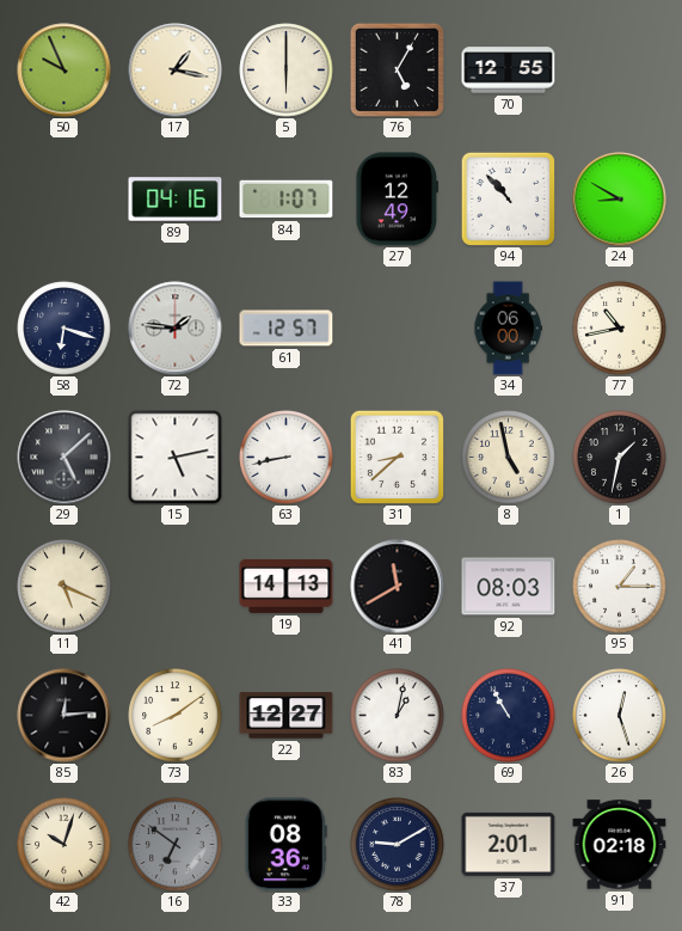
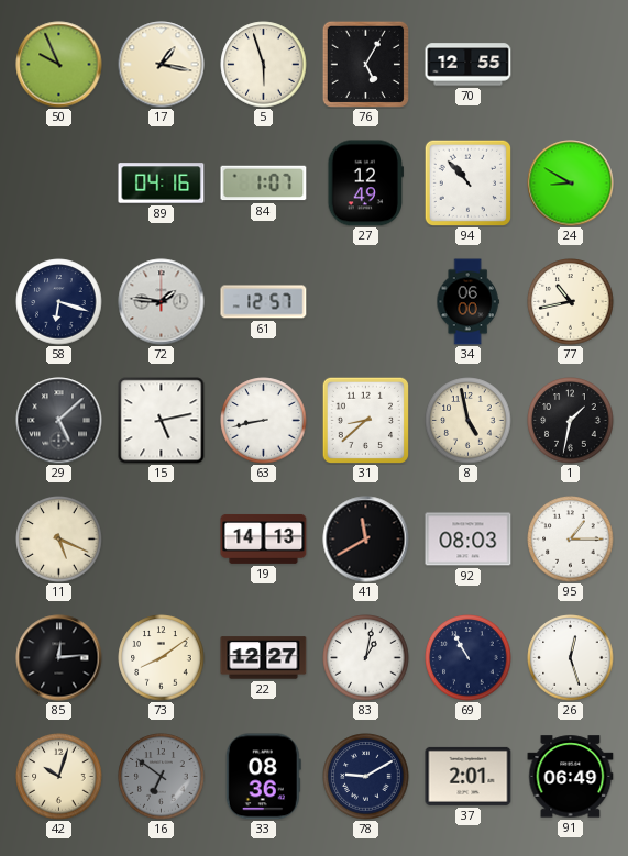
5: 6:00 -> 5:57 (264, 65)
91: 02:18 -> 06:49 (571, 777)
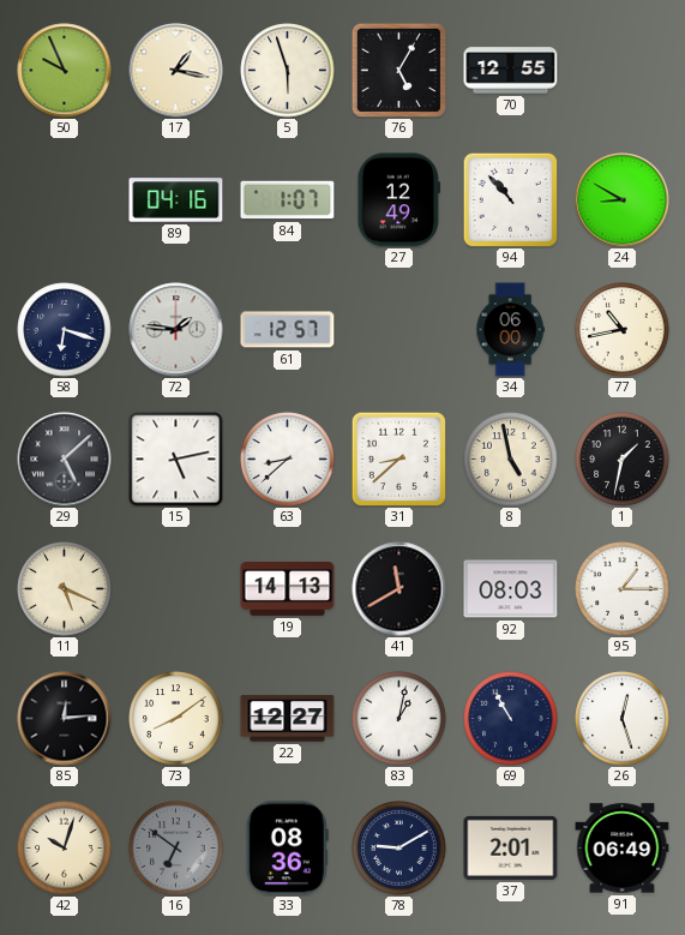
63: 8:43 -> 8:38 (288, 460)
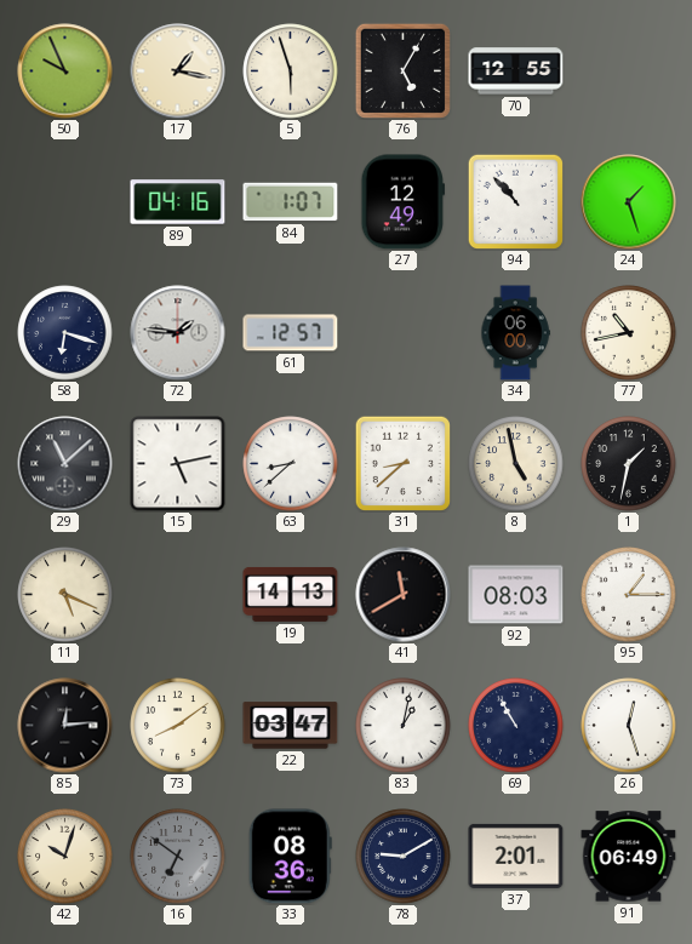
24: 8:50 -> 1:27 (629, 202)
29: 5:08 -> 11:08 (65, 464)
22: 12:27 -> 03:47 (291, 726)
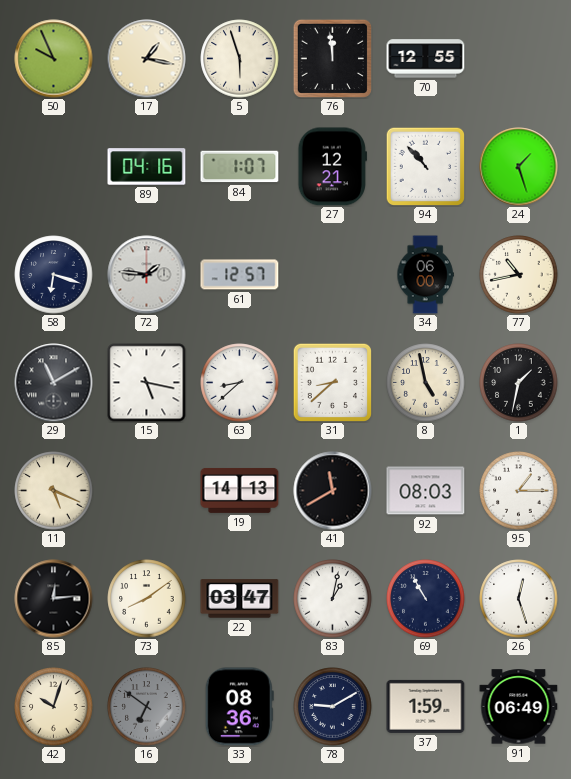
76: 5:05 -> 11:59 (332, 58)
27: 12:49 -> 12:21 (332, 167)
29: 11:08 -> 11:10 (54, 383)
15: 5:13 -> 5:17 (147, 383)
37: 2:01 -> 1:59 (426, 706)
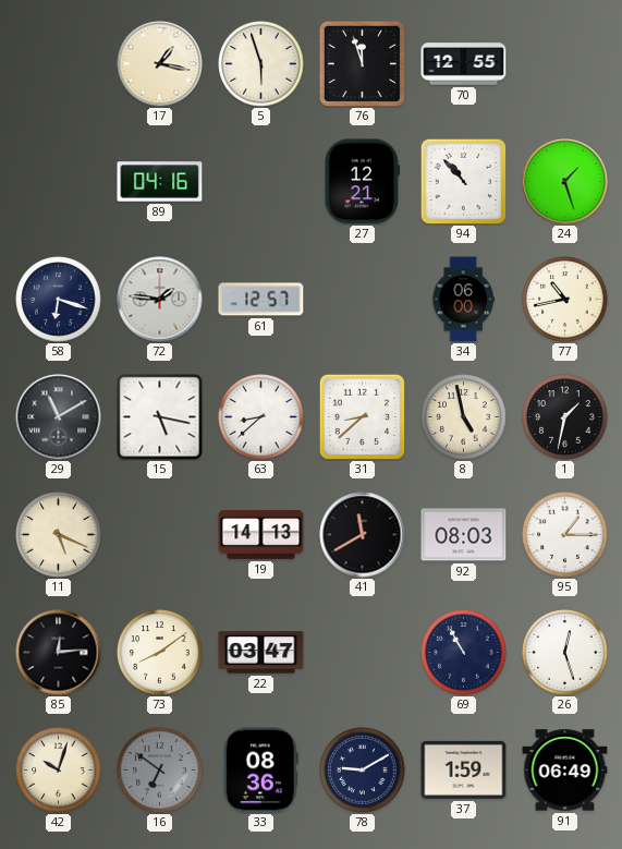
50: 9:56 -> none (54, 59)
76: 11:59 -> 11:57 (362, 63)
84: 1:07 -> none (240, 167)
83: 1:02 -> none (333, 599)
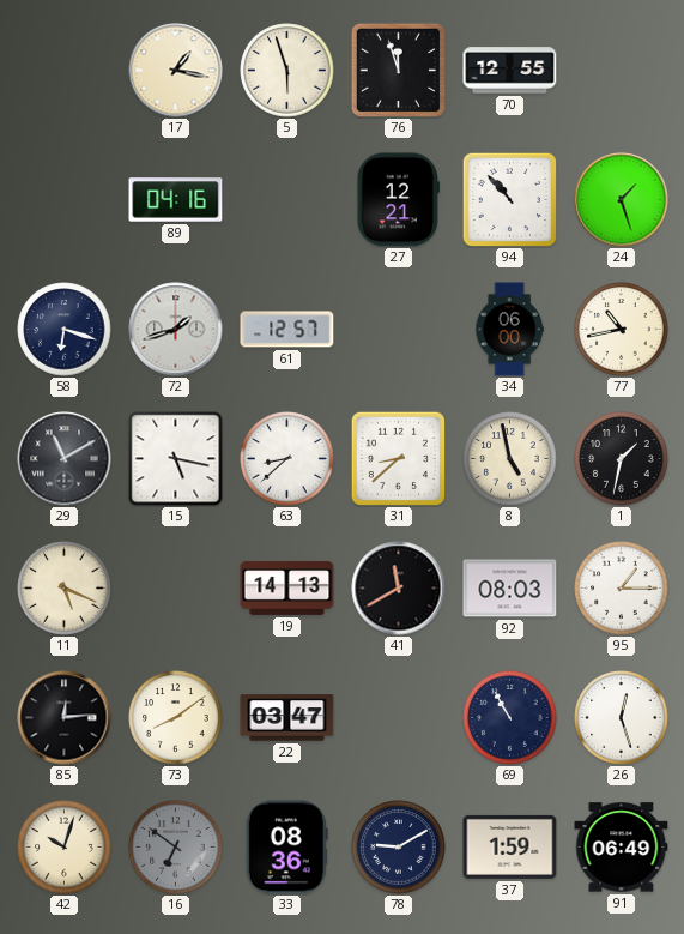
72: 1:46 -> 1:42 (176, 330)
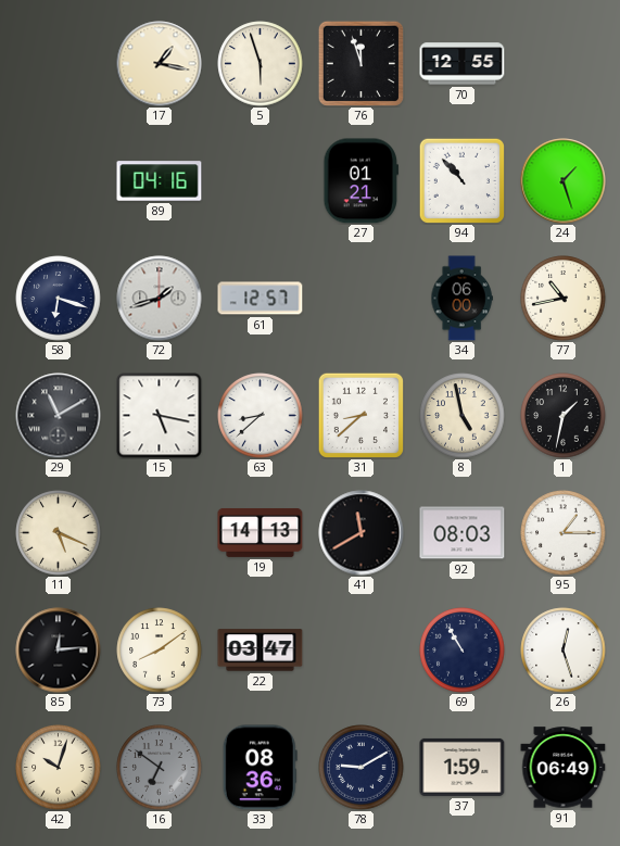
27: 12:21 -> 01:21 (360, 181)
